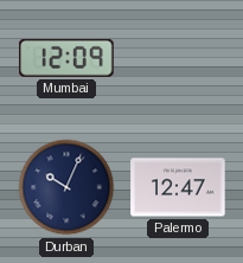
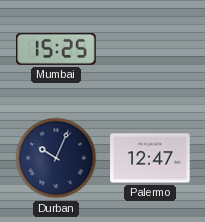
Mumbai: 12:09 -> 15:25 (56, 49)
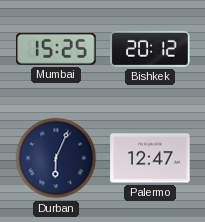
Bishkek: none -> 20:12 (150, 49)
Durban: 10:04 -> 6:04 (56, 158)
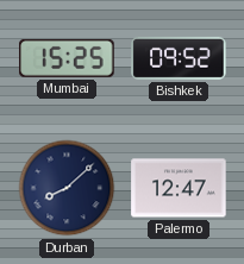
Bishkek: 20:12 -> 09:52 (179, 58)
Durban: 6:04 -> 8:08 (67, 188)
